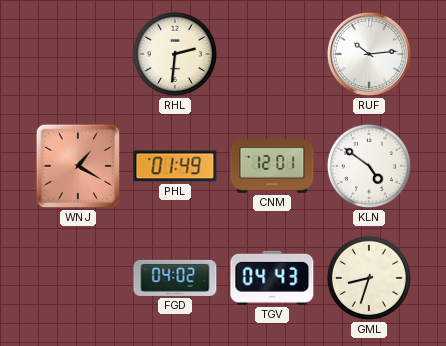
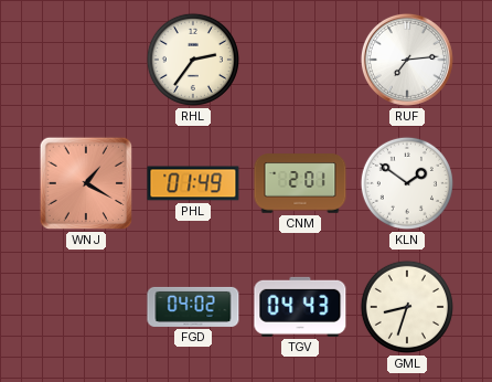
RHL: 2:31 -> 2:36 (193, 60)
RUF: 10:14 -> 7:14 (407, 60)
CNM: 12:01 -> 2:01 (300, 183)
KLN: 4:51 -> 1:51 (407, 183)
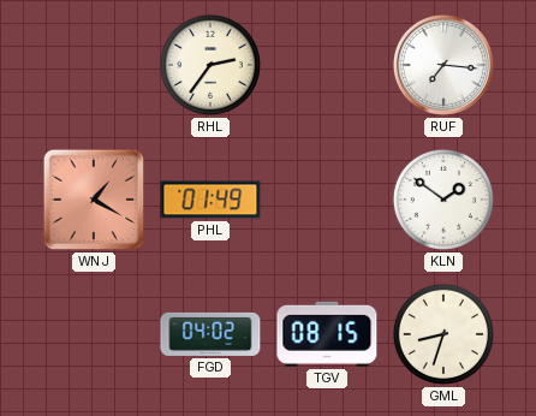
RUF: 7:14 -> 7:16 (443, 65)
CNM: 2:01 -> none (300, 183)
TGV: 04:43 -> 08:15 (327, 334)
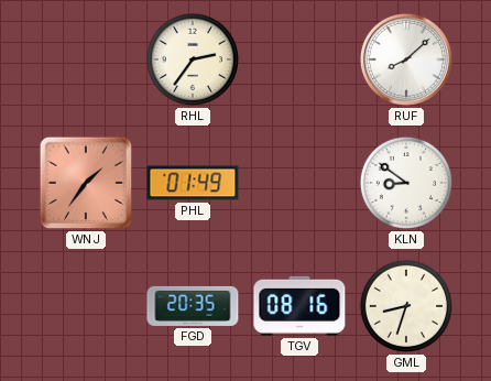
RUF: 7:16 -> 8:08 (406, 59)
WNJ: 1:20 -> 1:36 (86, 183)
KLN: 1:51 -> 8:51 (406, 183)
FGD: 04:02 -> 20:35 (193, 306)
TGV: 08:15 -> 08:16 (299, 306)
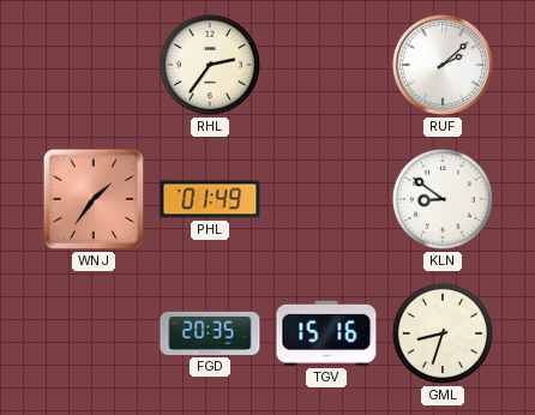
RUF: 8:08 -> 2:08 (443, 65)
TGV: 08:16 -> 15:16 (326, 333)
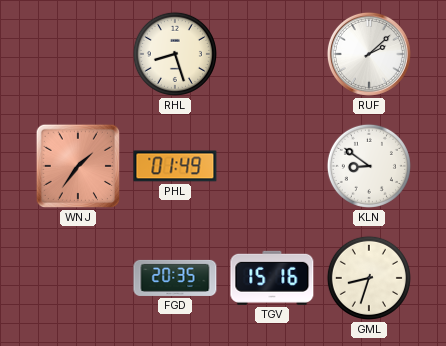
RHL: 2:36 -> 8:27 (175, 54)
